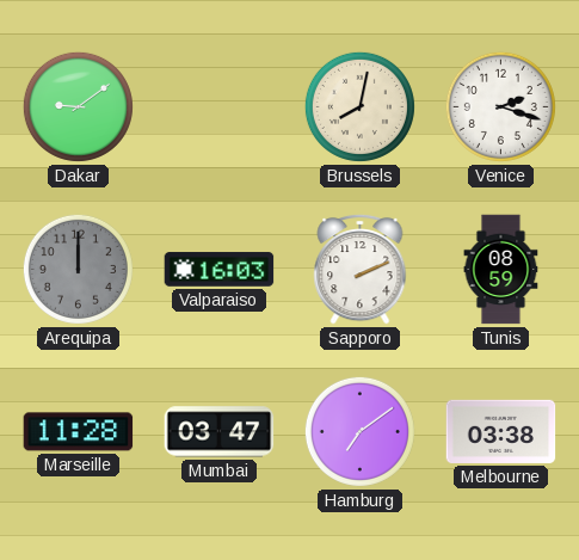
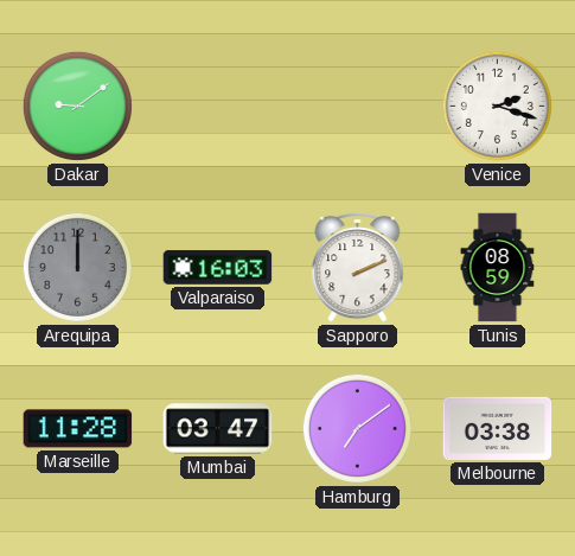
Brussels: 8:02 -> none (359, 106)
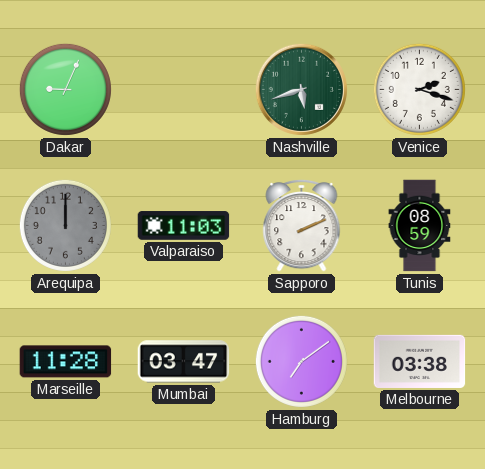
Dakar: 9:09 -> 9:04 (65, 89)
Nashville: none -> 5:42 (301, 89)
Valparaiso: 16:03 -> 11:03 (184, 226)
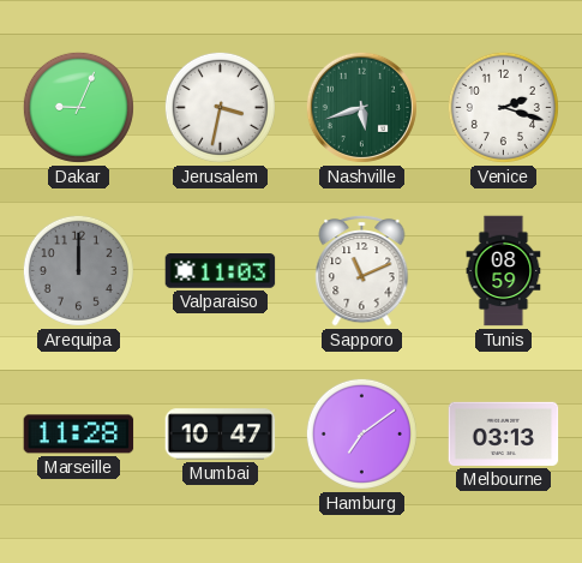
Jerusalem: none -> 3:32 (220, 107)
Sapporo: 2:11 -> 11:11 (362, 270)
Mumbai: 03:47 -> 10:47 (221, 435)
Melbourne: 03:38 -> 03:13 (504, 433)
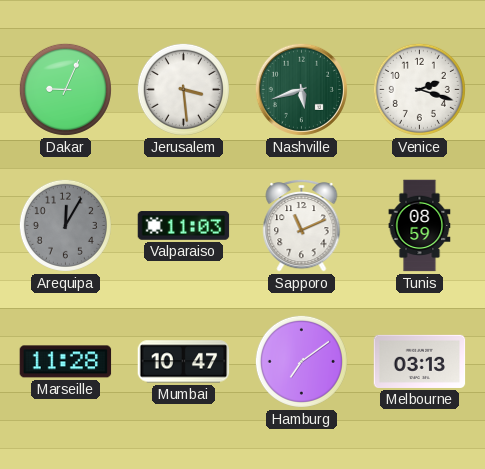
Jerusalem: 3:32 -> 3:29 (183, 89)
Arequipa: 12:00 -> 12:05 (65, 225)
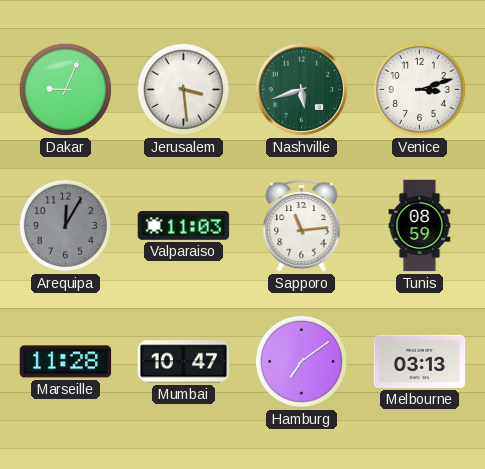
Venice: 2:18 -> 3:12 (419, 89)
Sapporo: 11:11 -> 11:14 (302, 225)
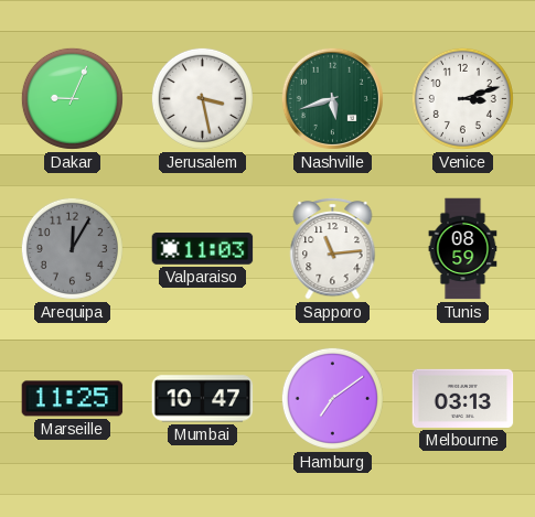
Jerusalem: 3:29 -> 3:28 (202, 98)
Marseille: 11:28 -> 11:25 (73, 399)
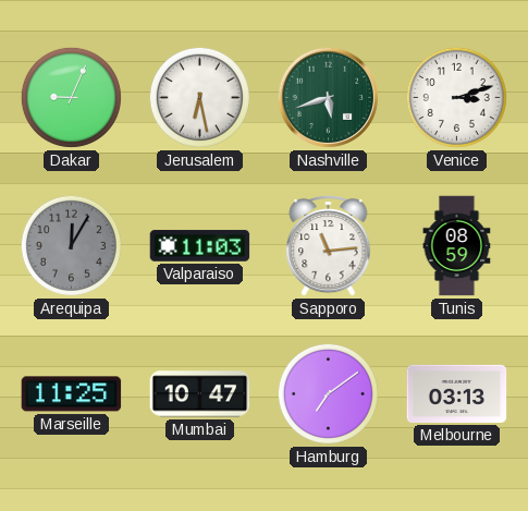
Jerusalem: 3:28 -> 6:28 (199, 97)
